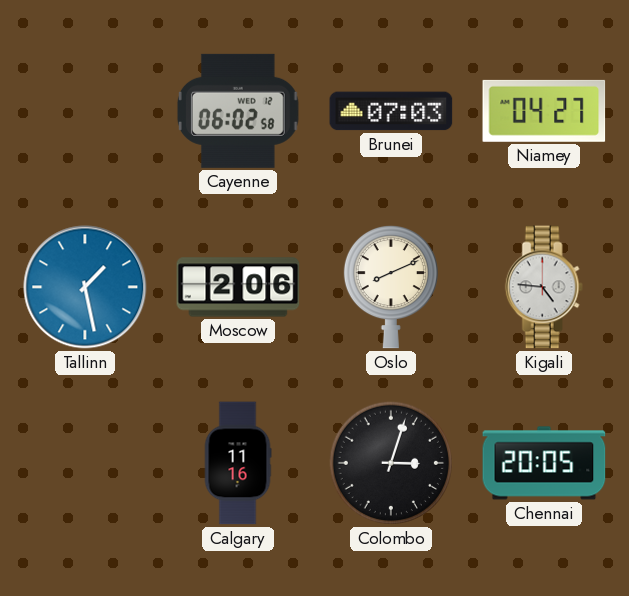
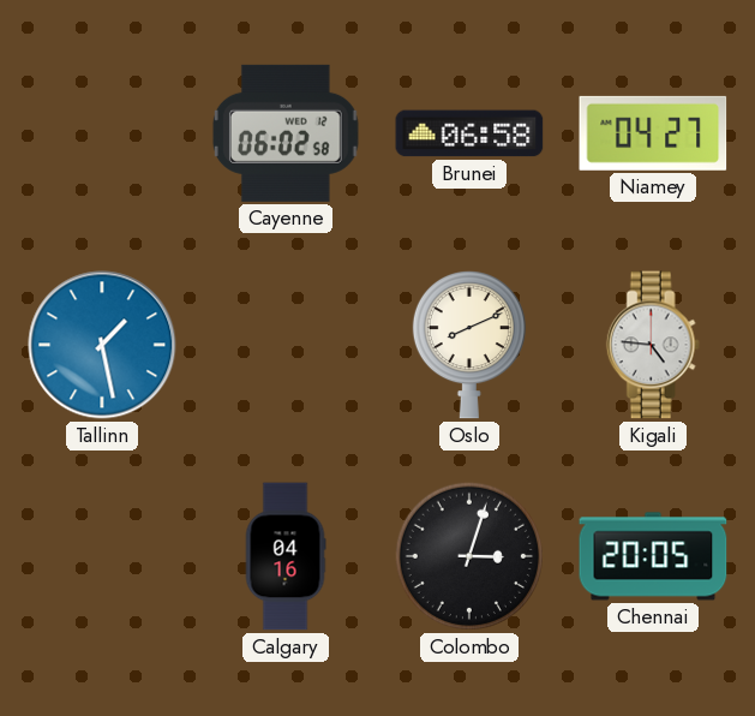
Brunei: 07:03 -> 06:58 (469, 133)
Moscow: 2:06 -> none (238, 287)
Calgary: 11:16 -> 04:16 (286, 556)
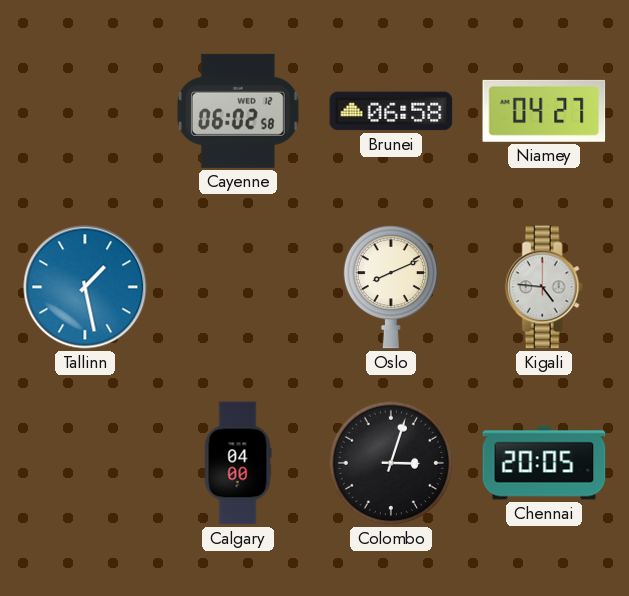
Calgary: 04:16 -> 04:00 (238, 463)
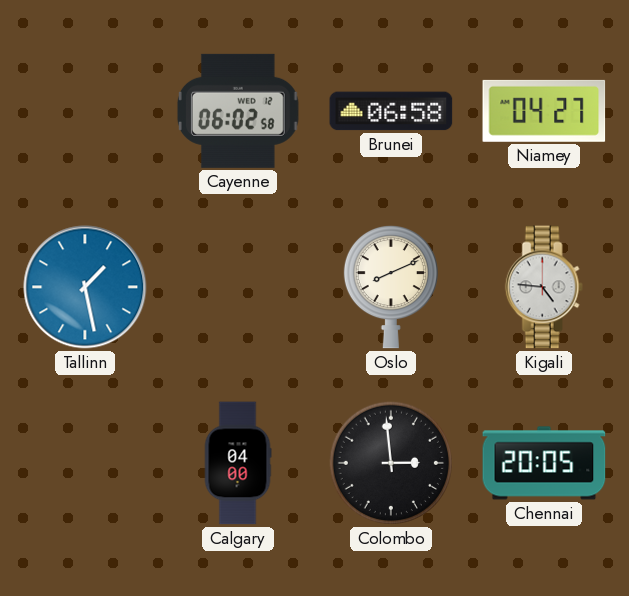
Colombo: 3:03 -> 2:59 (391, 463)
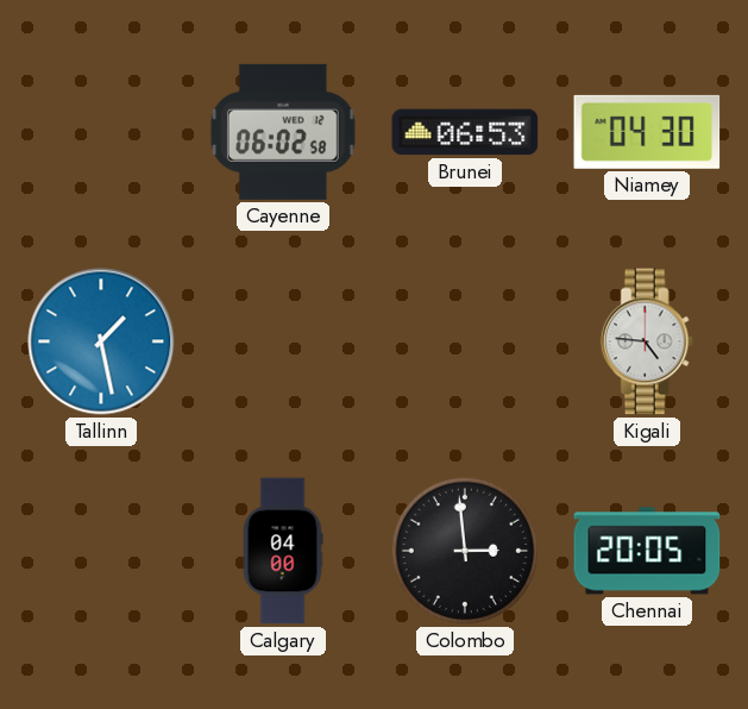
Brunei: 06:58 -> 06:53 (465, 132)
Niamey: 04:27 -> 04:30 (647, 132)
Oslo: 8:11 -> none (391, 287)
